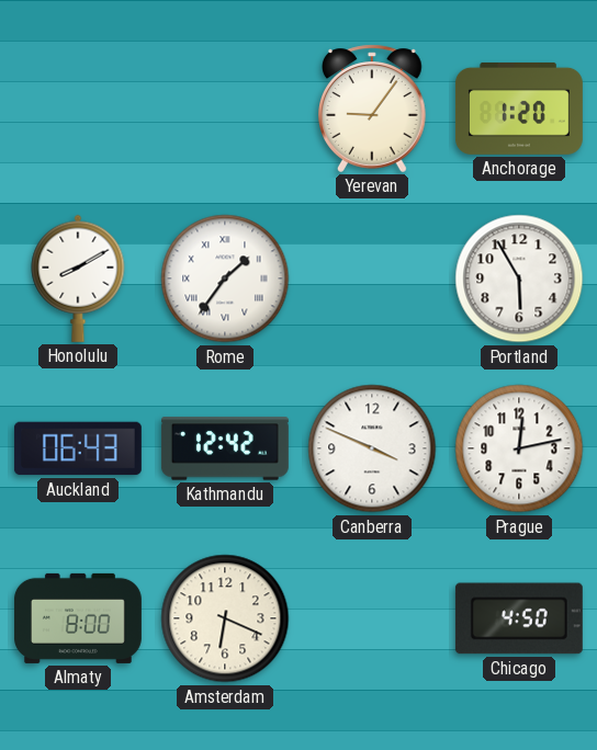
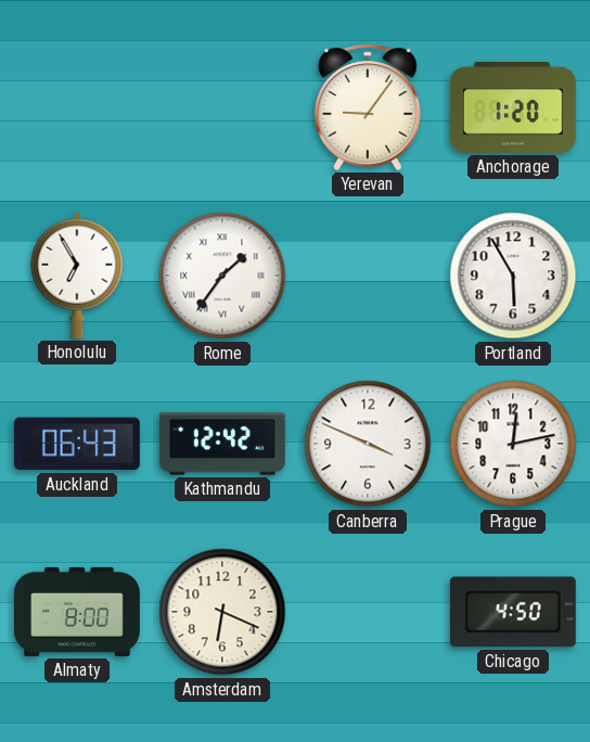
Honolulu: 8:10 -> 6:55 (77, 276)
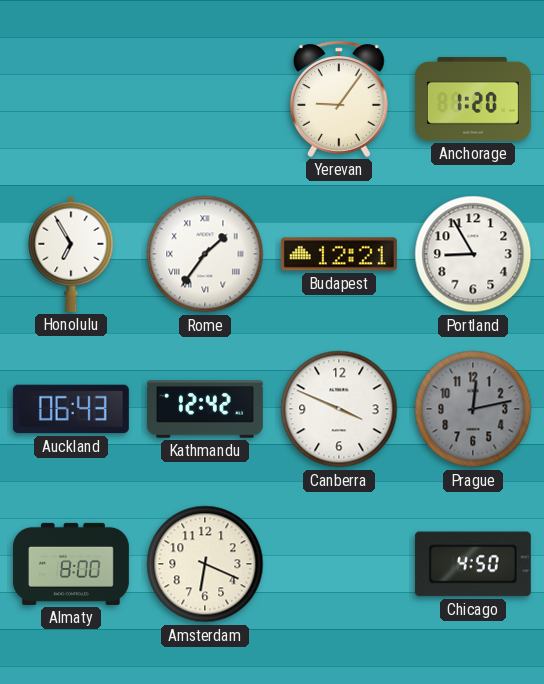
Budapest: none -> 12:21 (339, 254)
Portland: 5:55 -> 8:55 (473, 254)
Prague dial: white -> grey (473, 409)
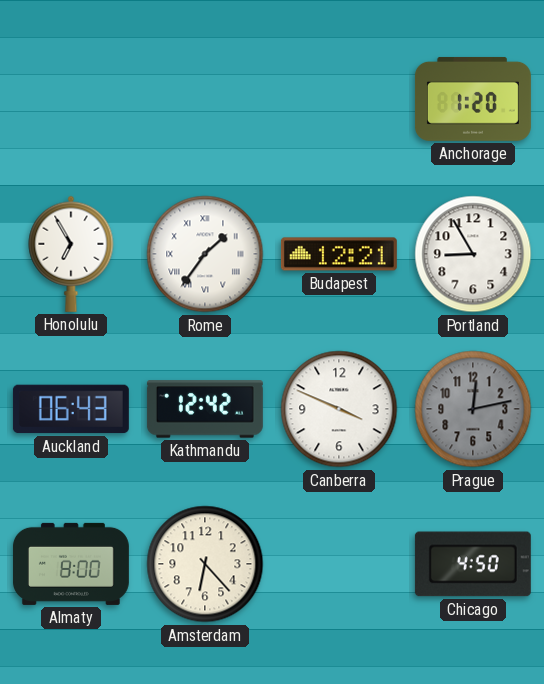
Yerevan: 9:06 -> none (340, 99)
Amsterdam: 6:19 -> 6:23 (205, 564)
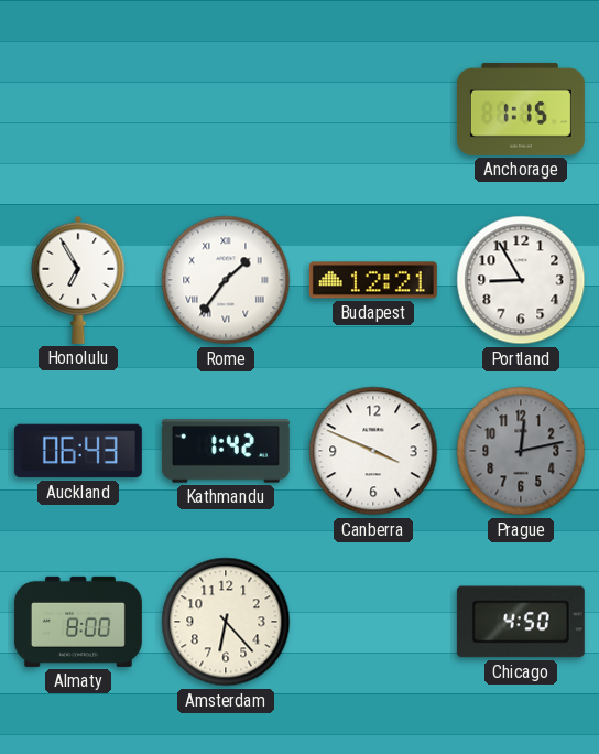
Anchorage: 1:20 -> 1:15 (521, 109)
Kathmandu: 12:42 -> 1:42 (226, 451)
